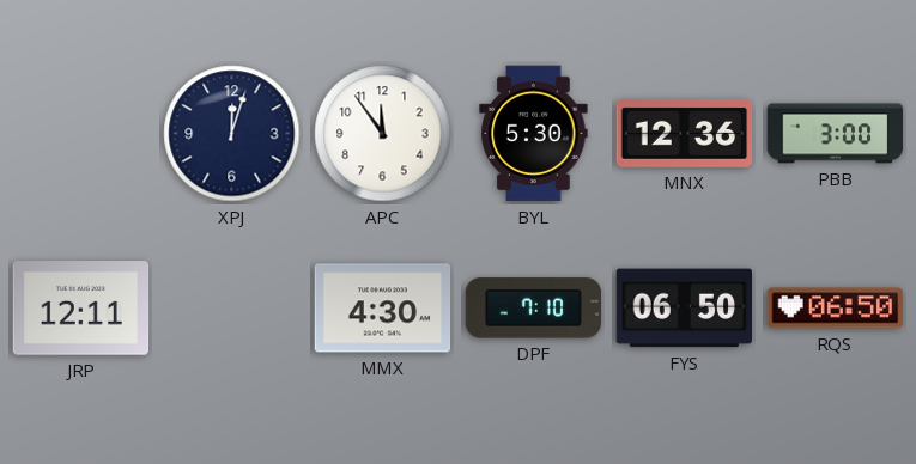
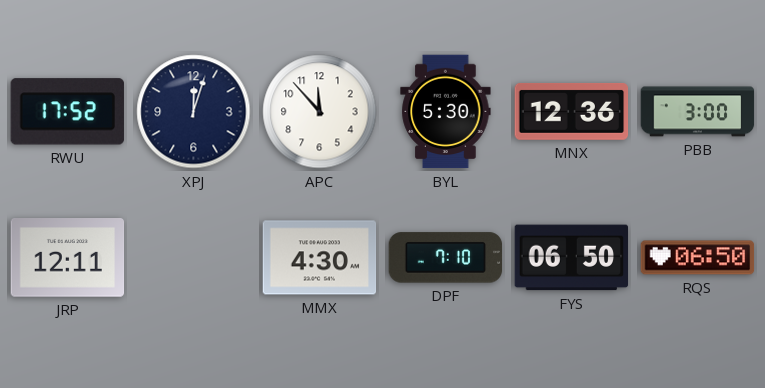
RWU: none -> 17:52 (67, 112)
APC: 11:54 -> 11:53 (320, 112)
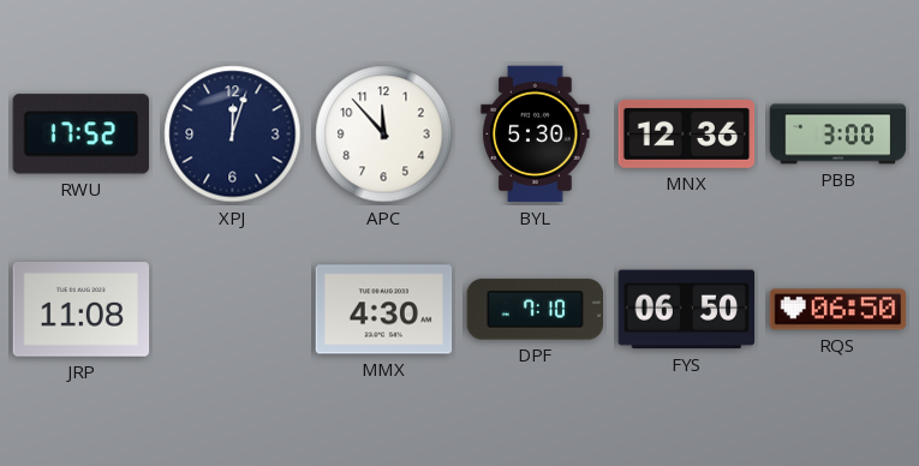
JRP: 12:11 -> 11:08 (82, 310)
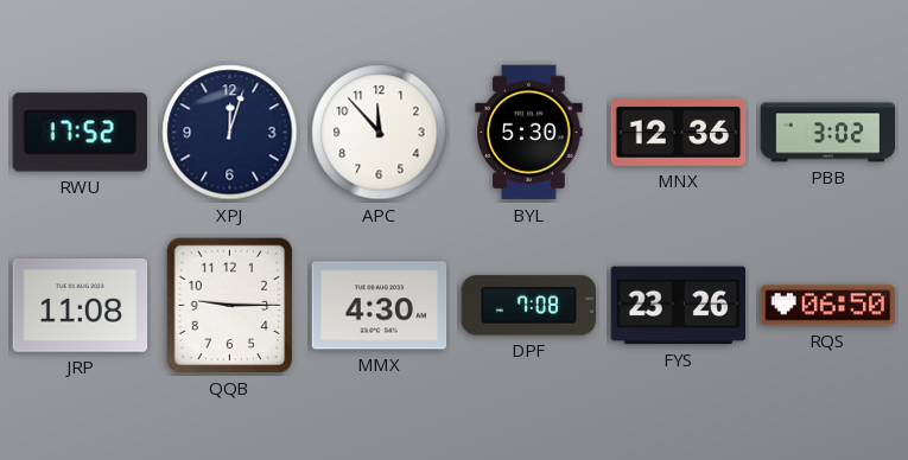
PBB: 3:00 -> 3:02 (828, 133)
QQB: none -> 9:15 (230, 306)
DPF: 7:10 -> 7:08 (529, 306)
FYS: 06:50 -> 23:26 (679, 306)
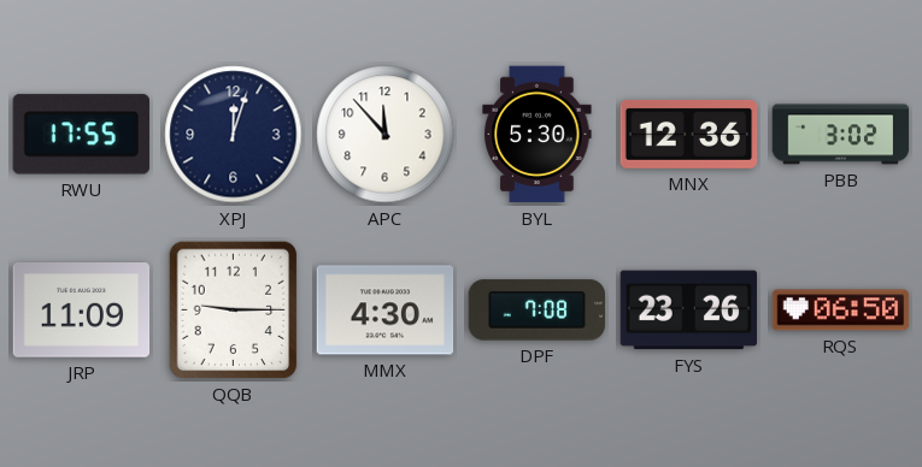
RWU: 17:52 -> 17:55 (81, 135)
JRP: 11:08 -> 11:09 (82, 311)
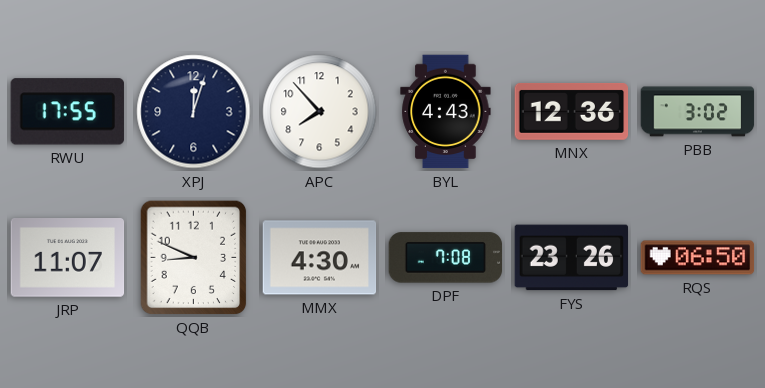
APC: 11:53 -> 7:53 (320, 112)
BYL: 5:30 -> 4:43 (446, 112)
JRP: 11:09 -> 11:07 (68, 258)
QQB: 9:15 -> 8:49 (194, 258)
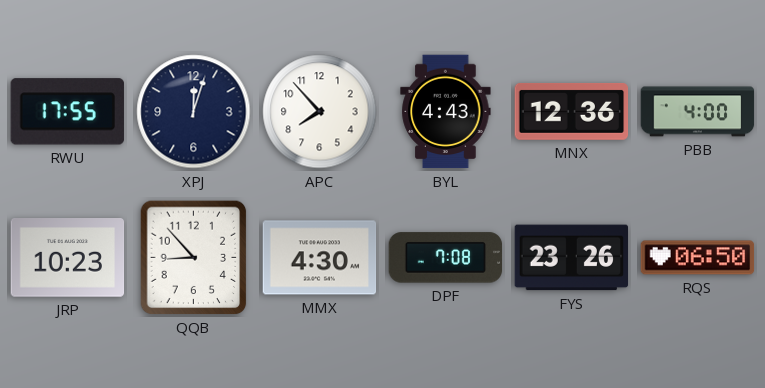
PBB: 3:02 -> 4:00 (698, 112)
JRP: 11:07 -> 10:23 (68, 258)
QQB: 8:49 -> 8:53 (194, 258)
